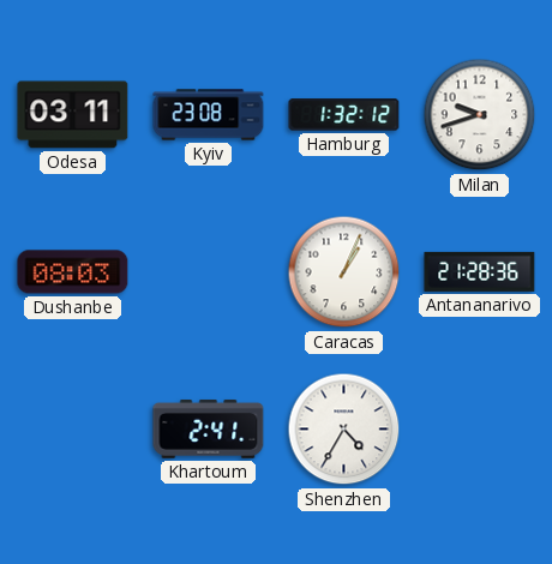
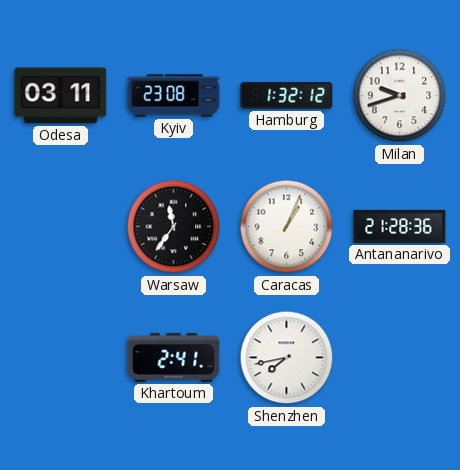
Dushanbe: 08:03 -> none (73, 272)
Warsaw: none -> 11:36 (174, 227)
Shenzhen: 4:35 -> 7:43 (287, 358)
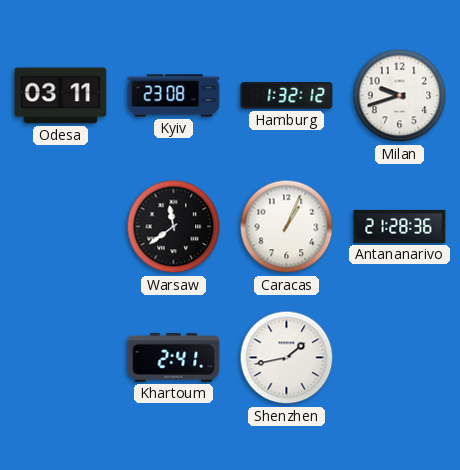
Warsaw: 11:36 -> 11:39 (174, 227)
Shenzhen: 7:43 -> 1:43 (287, 358)
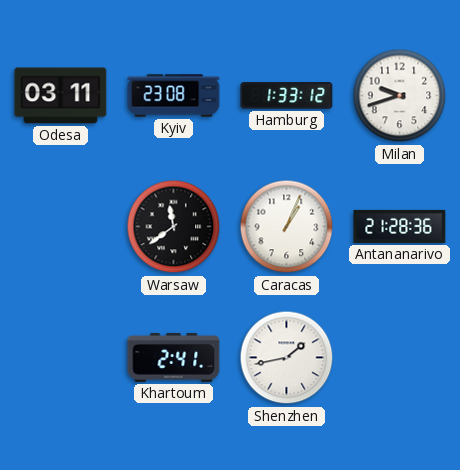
Hamburg: 1:32 -> 1:33 (287, 96)
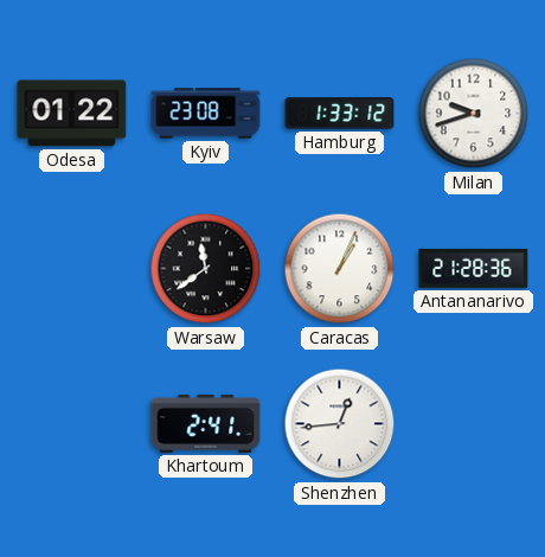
Odesa: 03:11 -> 01:22 (72, 114)
Shenzhen: 1:43 -> 12:44 (340, 424)
